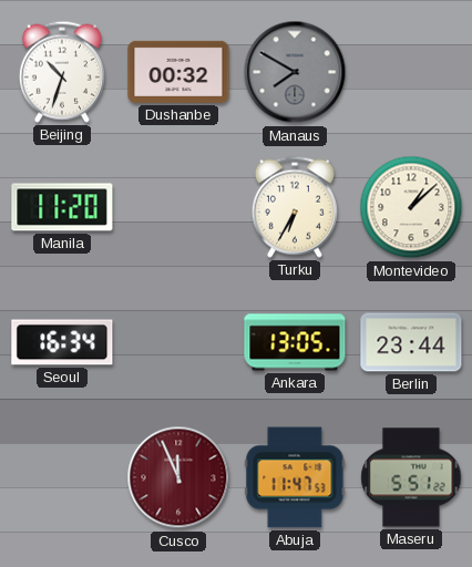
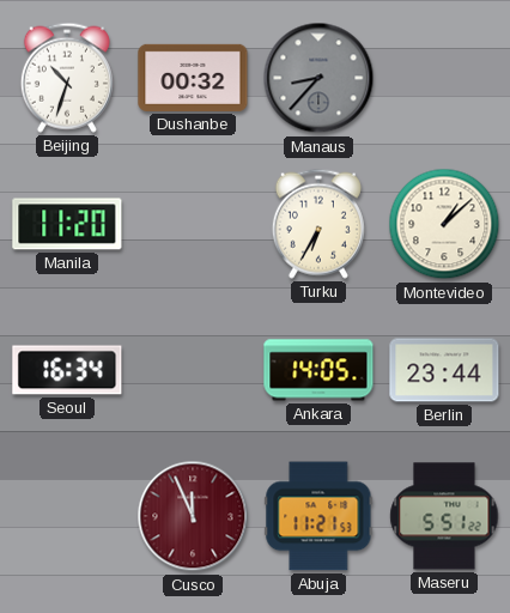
Manaus: 7:50 -> 8:37 (318, 78)
Ankara: 13:05 -> 14:05 (318, 370)
Abuja: 11:47 -> 11:21 (318, 516)
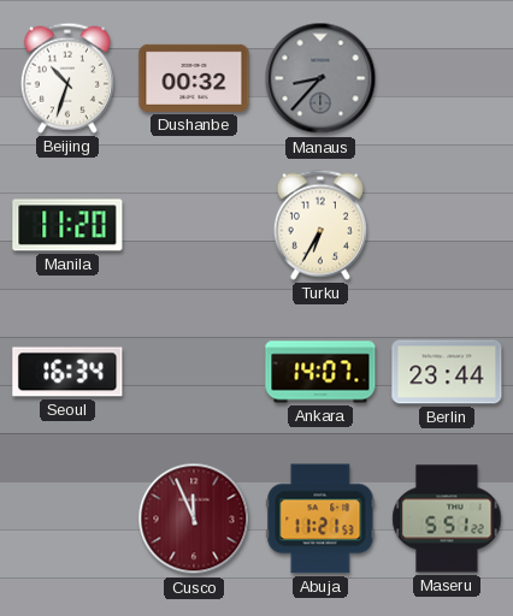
Montevideo: 1:08 -> none (444, 224)
Ankara: 14:05 -> 14:07 (320, 372)
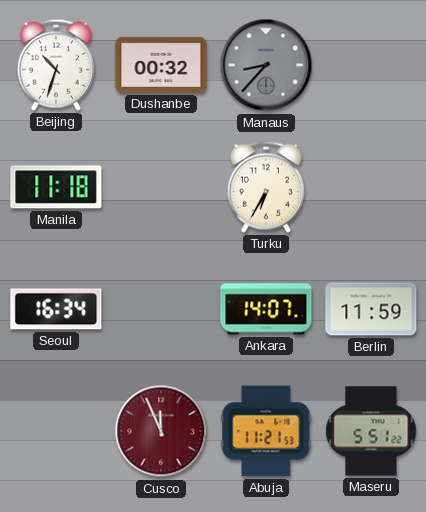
Manila: 11:20 -> 11:18 (56, 187)
Berlin: 23:44 -> 11:59 (371, 309)
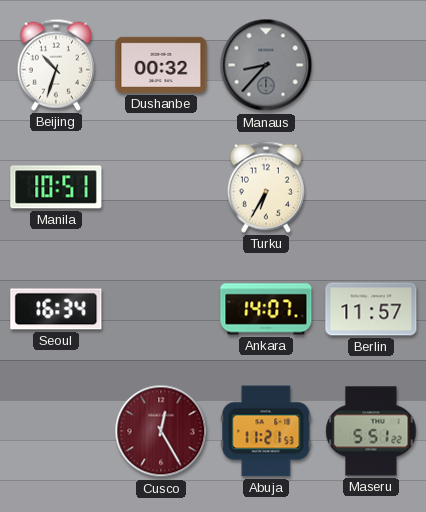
Manila: 11:18 -> 10:51 (56, 187)
Berlin: 11:59 -> 11:57 (371, 309)
Cusco: 11:56 -> 12:25 (161, 431)
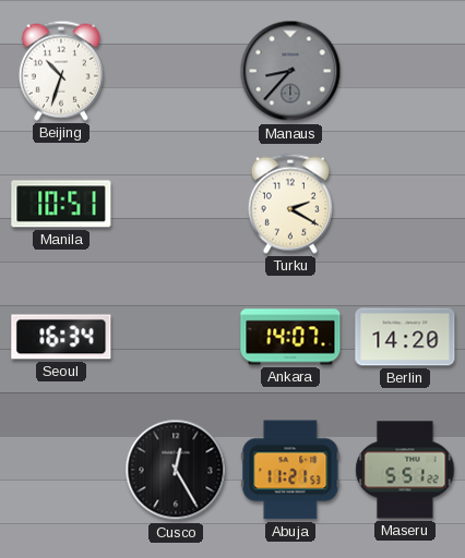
Dushanbe: 00:32 -> none (161, 65)
Turku: 6:35 -> 2:20 (290, 204)
Berlin: 11:57 -> 14:20 (405, 337)
Cusco dial: burgundy -> black (176, 470)
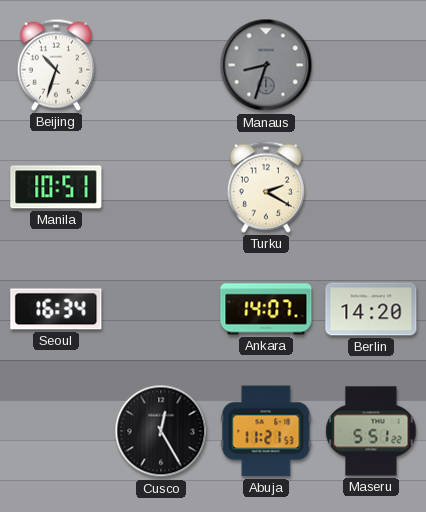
Manaus: 8:37 -> 8:33 (266, 65)
